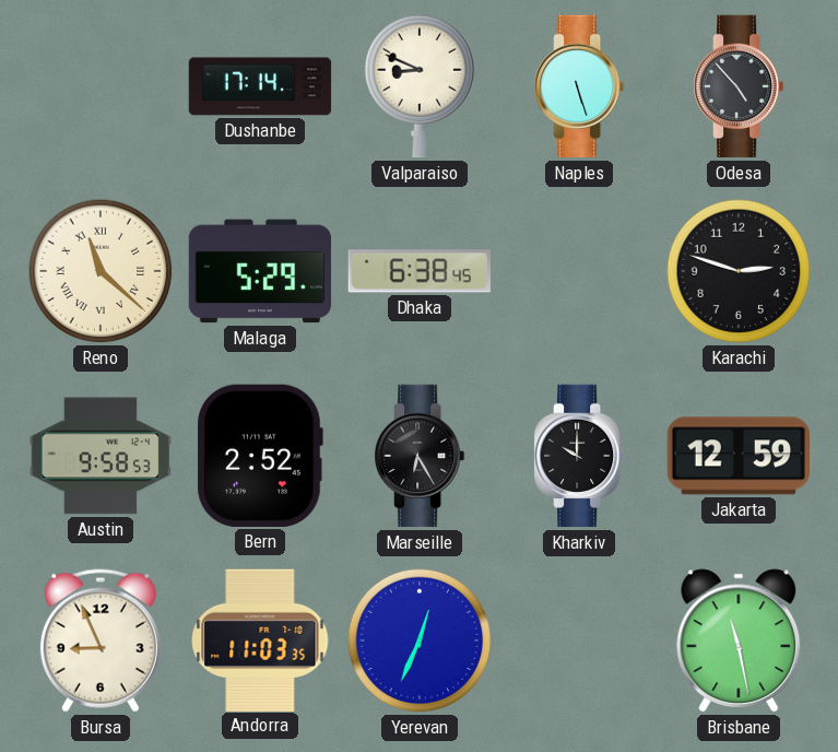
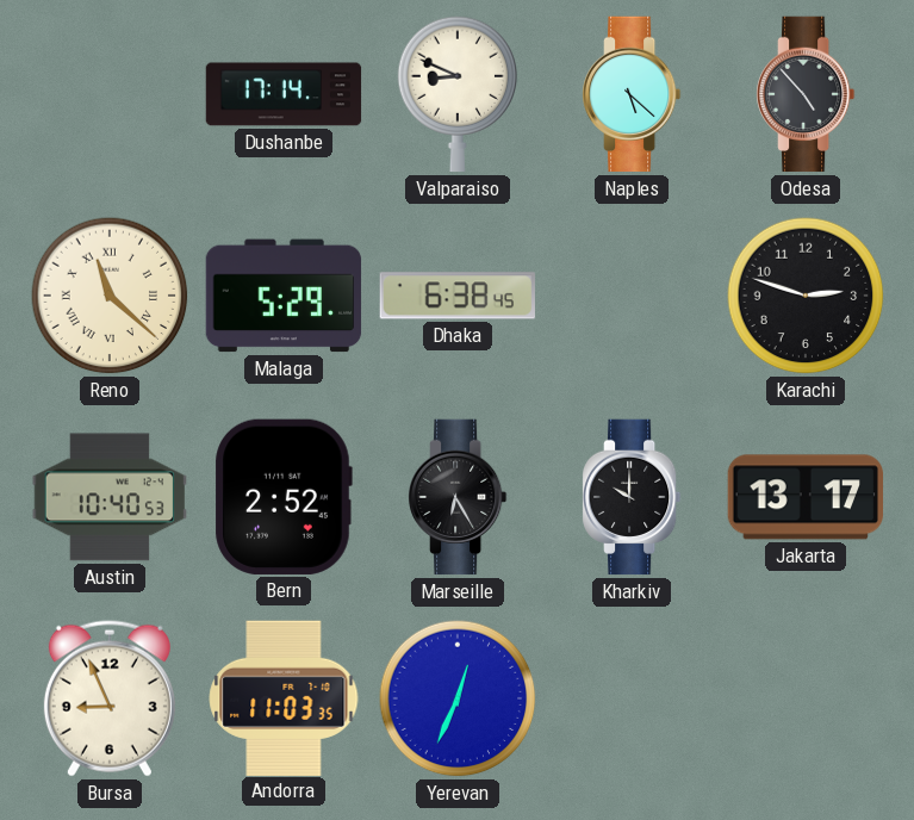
Naples: 5:27 -> 5:22 (633, 94)
Austin: 9:58 -> 10:40 (110, 497)
Jakarta: 12:59 -> 13:17 (806, 497)
Brisbane: 11:28 -> none (739, 641)
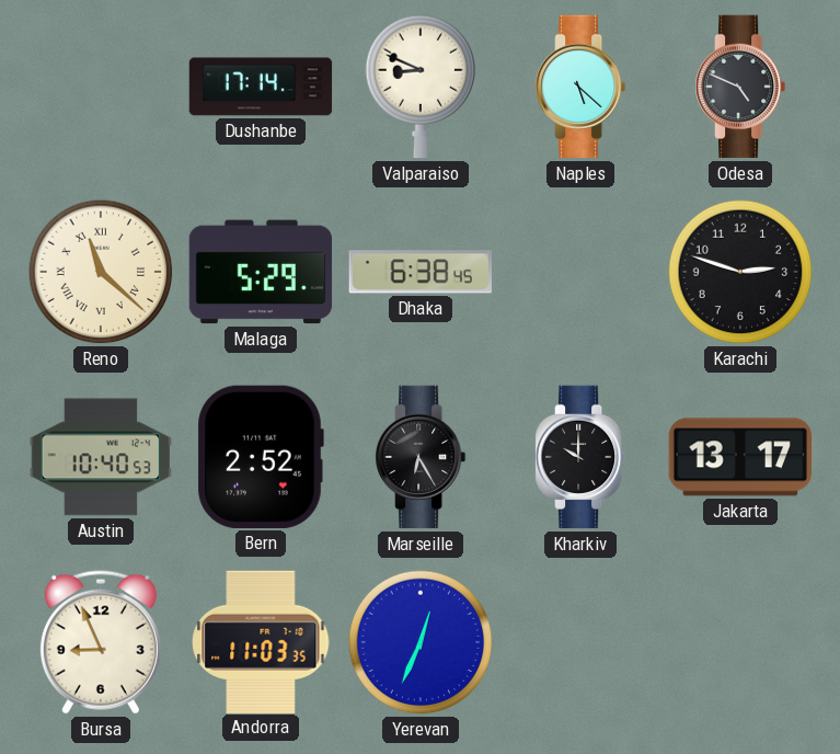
Odesa: 4:53 -> 4:49 (741, 87)
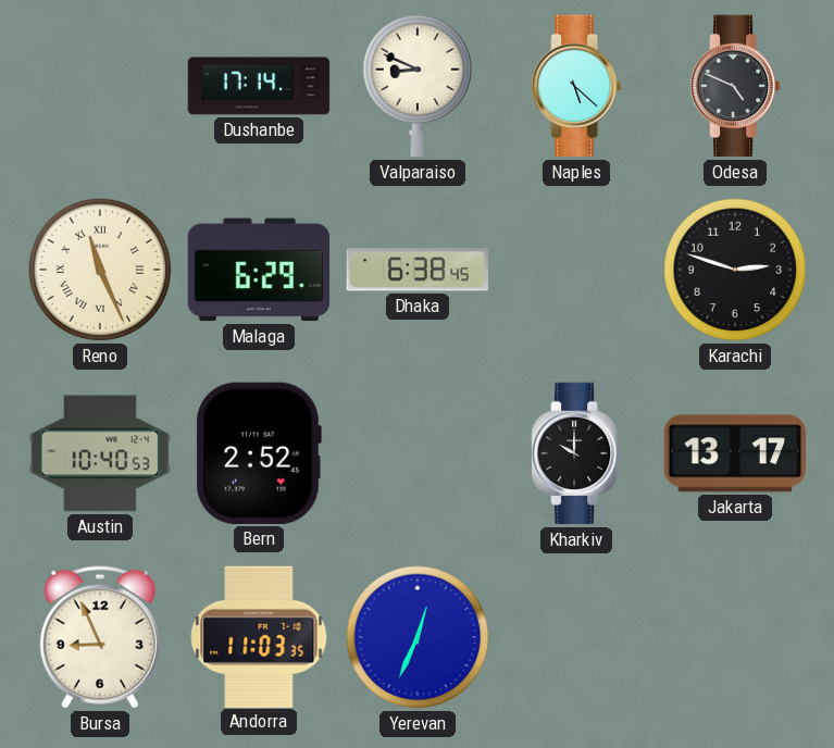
Reno: 11:22 -> 11:26 (100, 270)
Malaga: 5:29 -> 6:29 (259, 270)
Marseille: 6:25 -> none (422, 457)
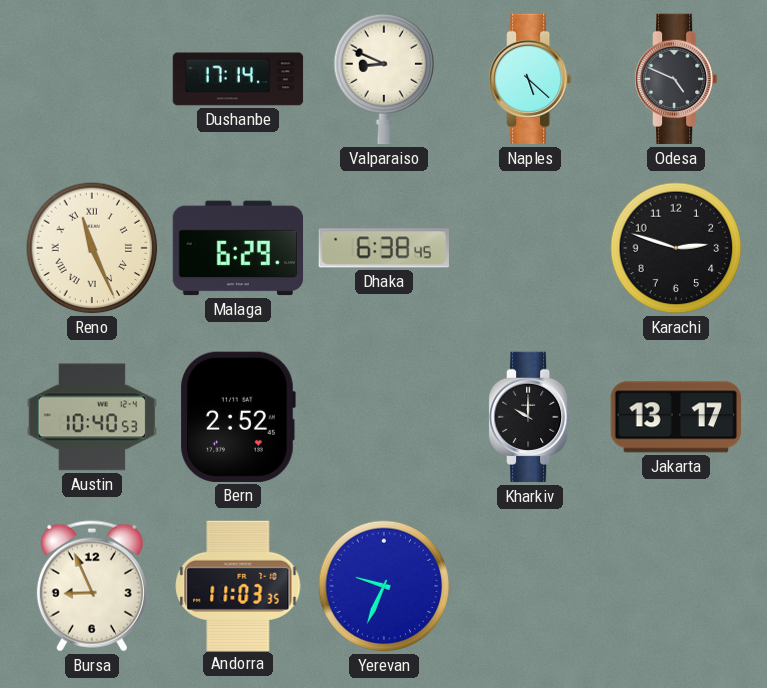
Yerevan: 12:34 -> 9:34 (384, 586)
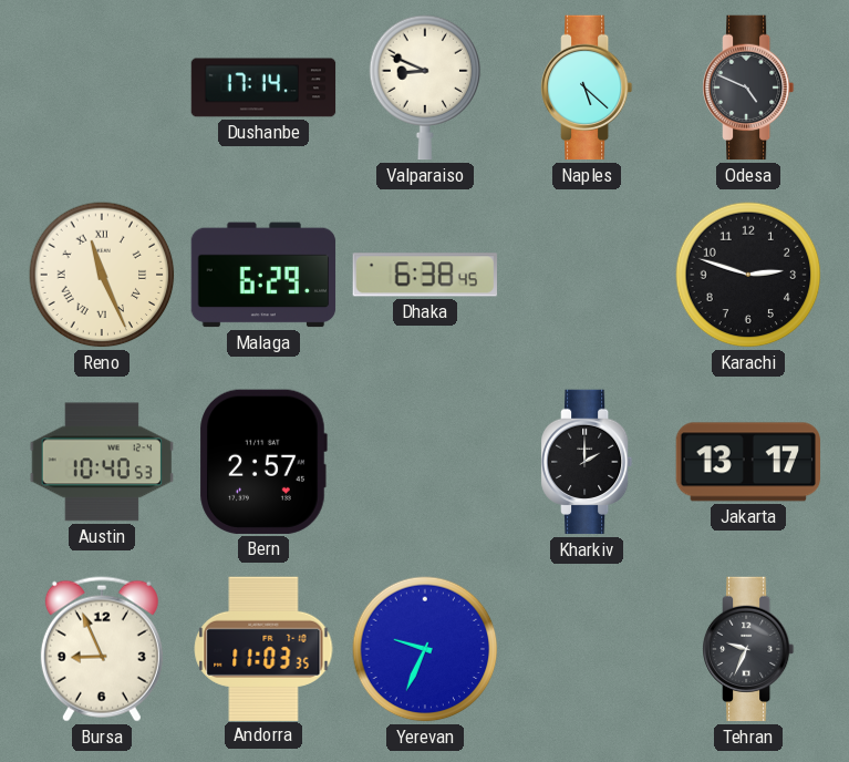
Bern: 2:52 -> 2:57 (263, 462)
Kharkiv: 10:00 -> 2:00 (588, 462)
Tehran: none -> 9:34 (749, 649)
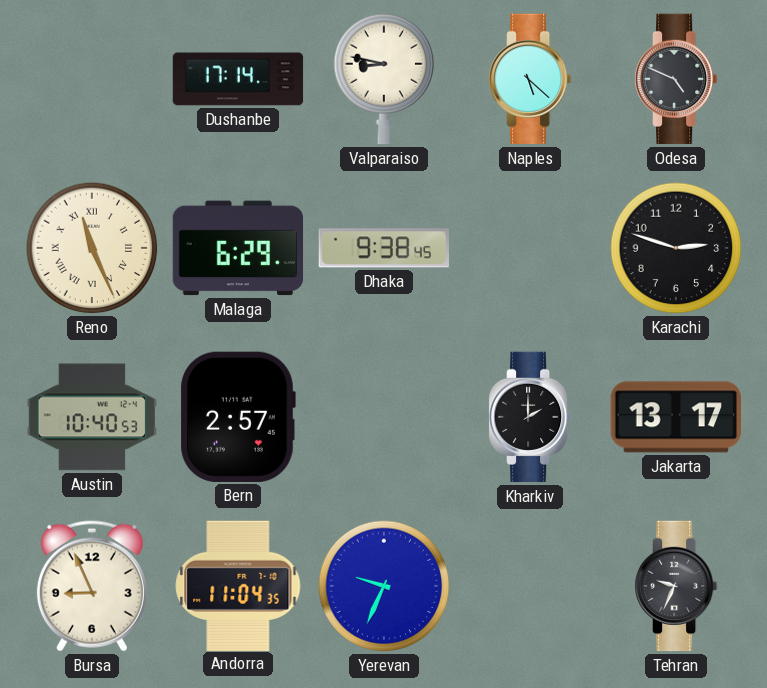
Valparaiso: 8:49 -> 8:47 (384, 79)
Dhaka: 6:38 -> 9:38 (384, 248)
Andorra: 11:03 -> 11:04 (238, 585)
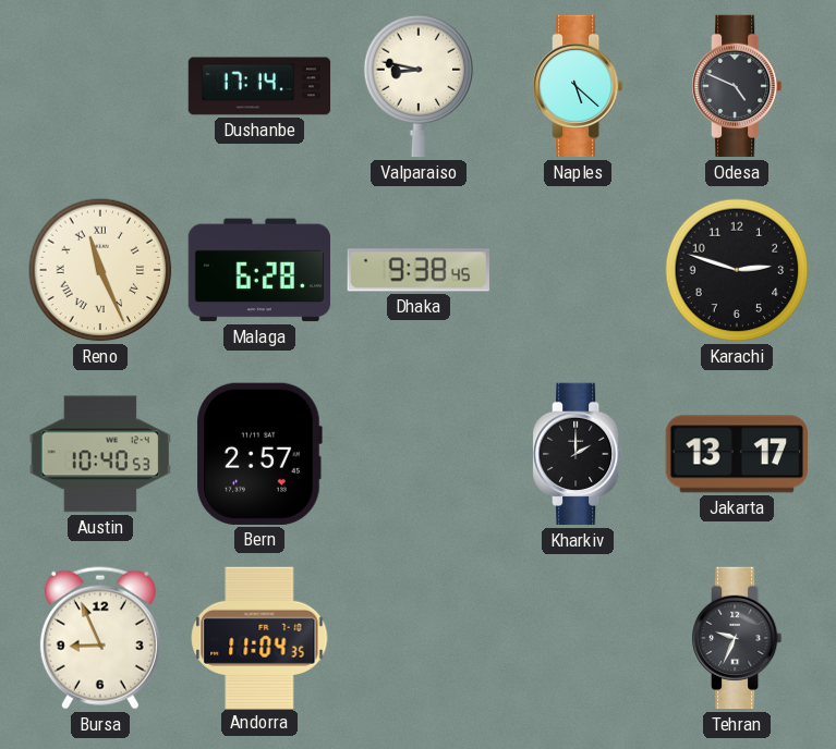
Malaga: 6:29 -> 6:28 (259, 270)
Yerevan: 9:34 -> none (384, 586)
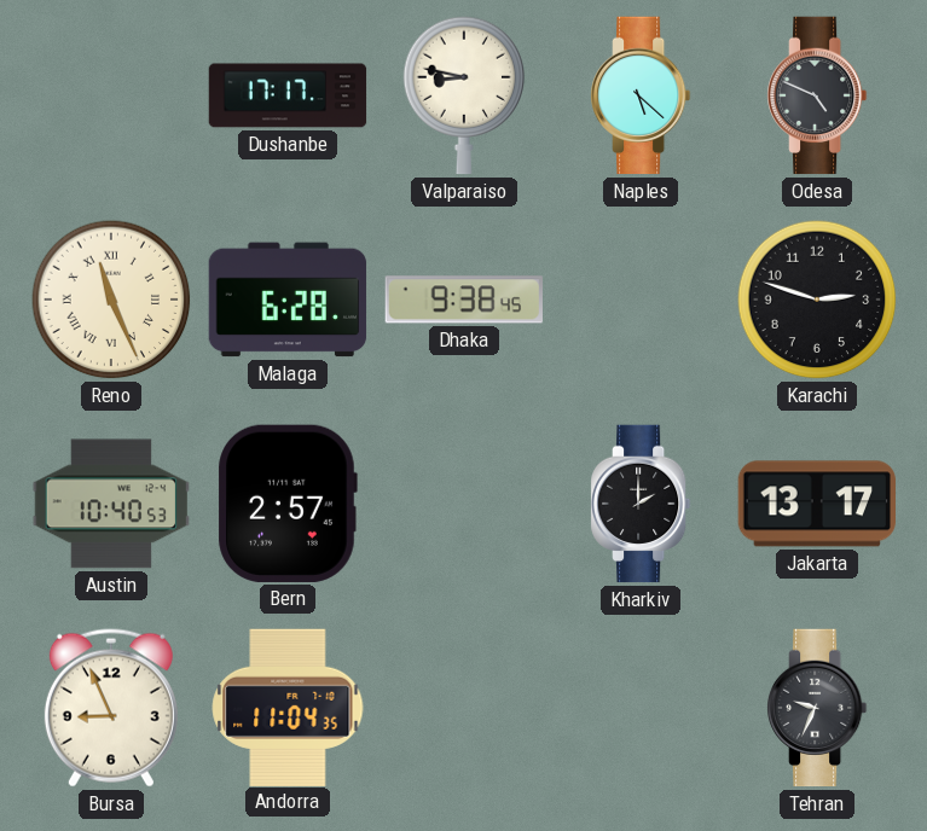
Dushanbe: 17:14 -> 17:17 (288, 95)
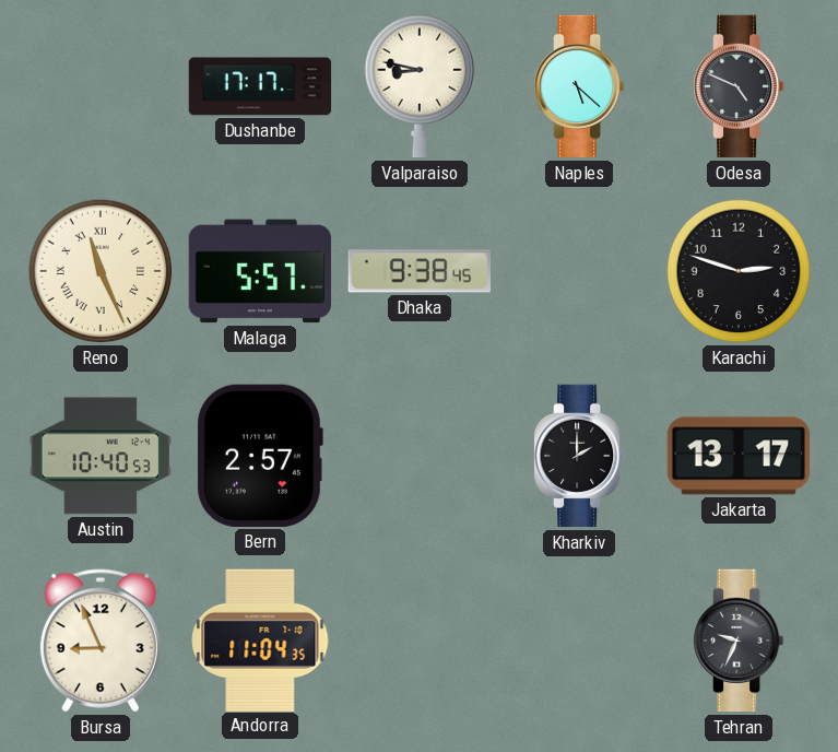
Malaga: 6:28 -> 5:57 (260, 271)
